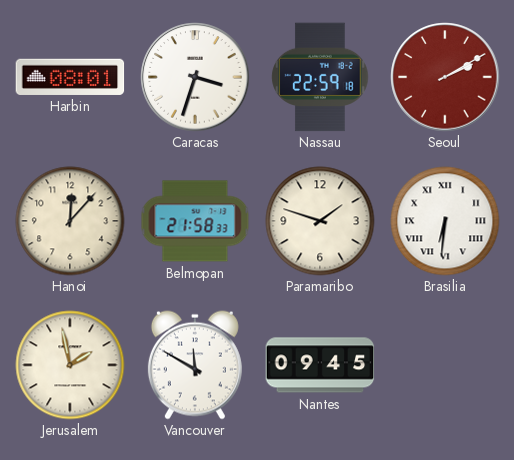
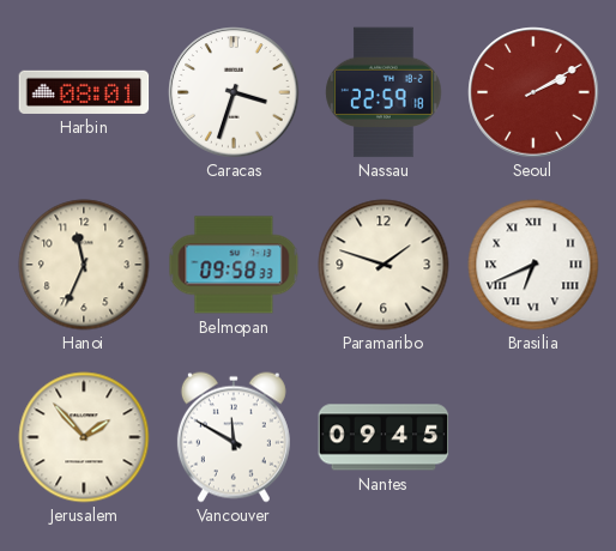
Hanoi: 12:07 -> 11:34 (84, 265)
Belmopan: 21:58 -> 09:58 (234, 265)
Brasilia: 6:31 -> 6:41 (533, 265)
Jerusalem: 1:58 -> 1:53 (84, 437)
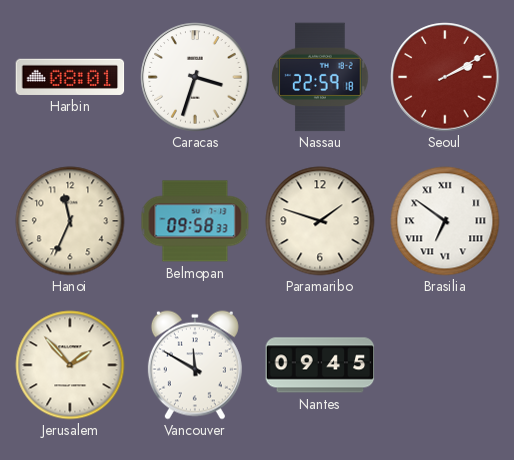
Brasilia: 6:41 -> 6:51 (445, 221)
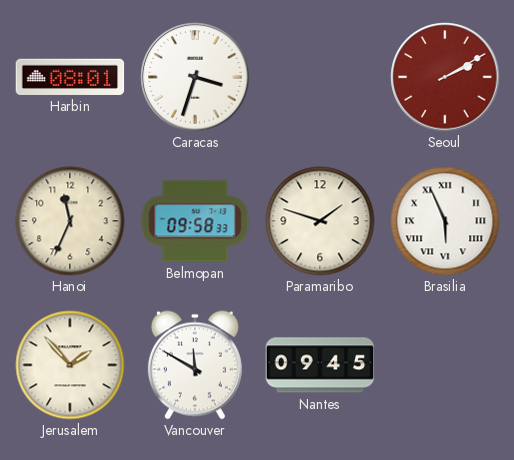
Nassau: 22:59 -> none (320, 77)
Brasilia: 6:51 -> 5:56 (445, 221)
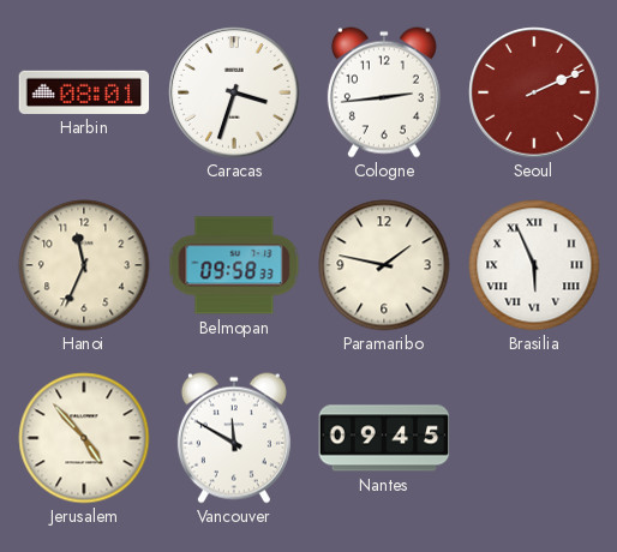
Cologne: none -> 2:44 (384, 92)
Seoul: 2:10 -> 2:11 (534, 92)
Paramaribo: 1:48 -> 1:47 (384, 265)
Jerusalem: 1:53 -> 4:53 (84, 438)
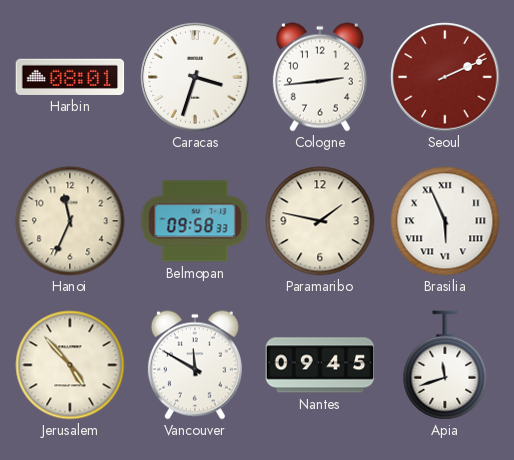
Apia: none -> 11:42 (445, 365)
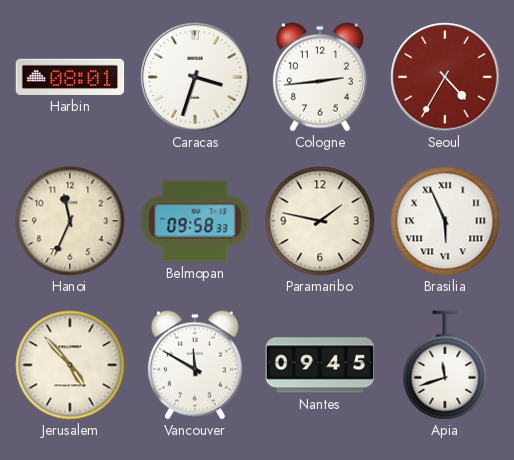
Seoul: 2:11 -> 4:35 (445, 77)
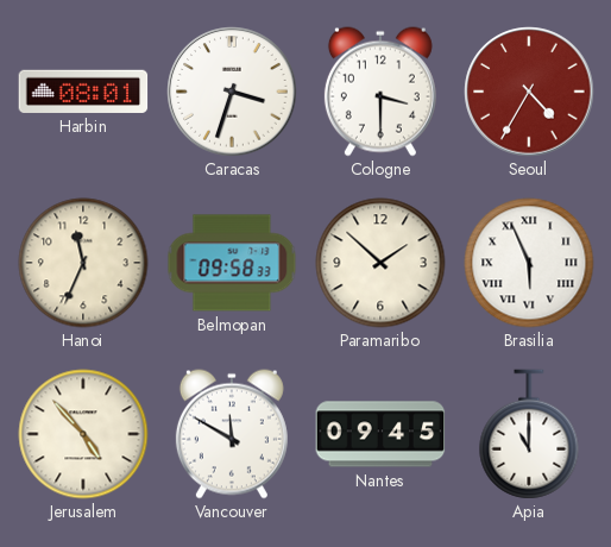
Cologne: 2:44 -> 3:30 (380, 92)
Paramaribo: 1:47 -> 1:52 (380, 263)
Apia: 11:42 -> 11:00 (529, 434)
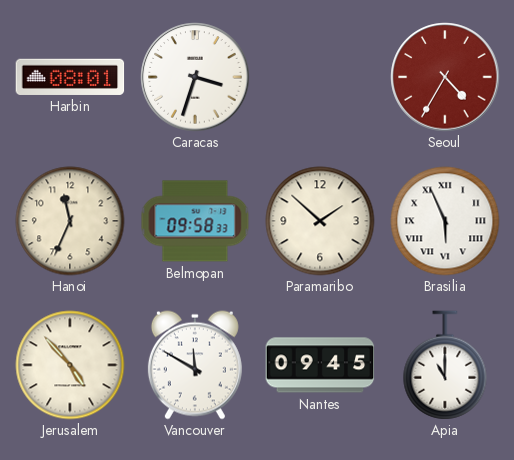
Cologne: 3:30 -> none (380, 92)
